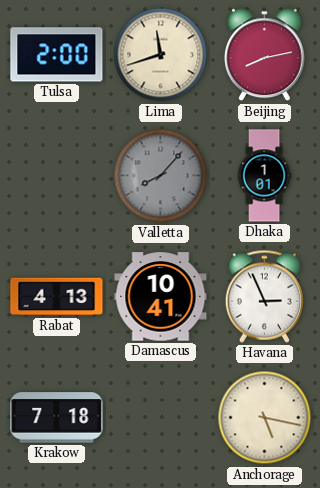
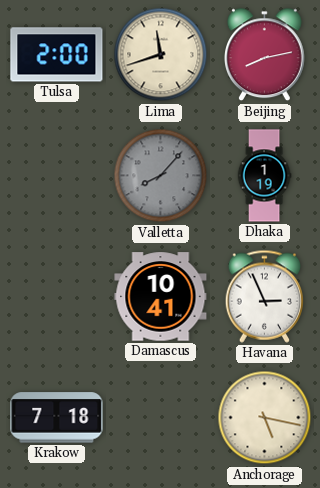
Dhaka: 1:01 -> 1:19 (264, 176)
Rabat: 4:13 -> none (57, 297)
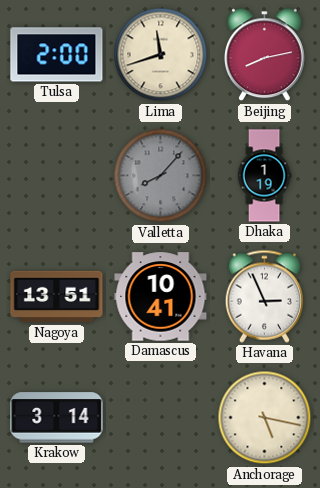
Nagoya: none -> 13:51 (57, 297)
Krakow: 7:18 -> 3:14 (57, 418)
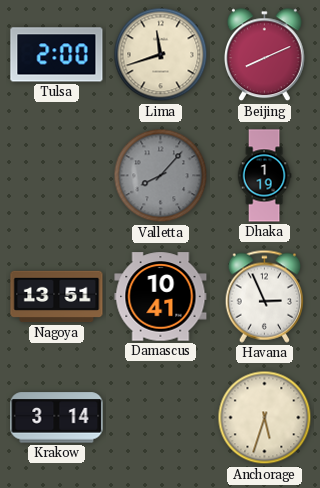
Beijing: 8:13 -> 8:11 (265, 55)
Anchorage: 5:17 -> 5:33 (265, 418)
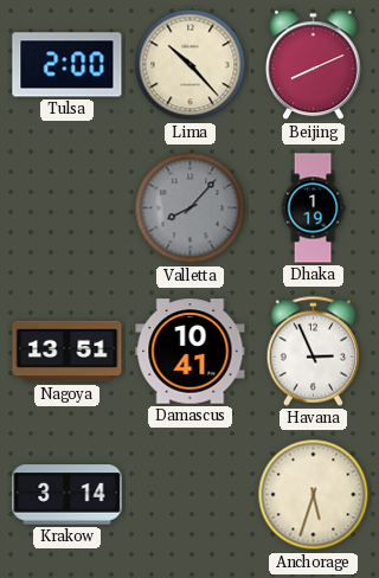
Lima: 11:42 -> 10:23 (191, 65)
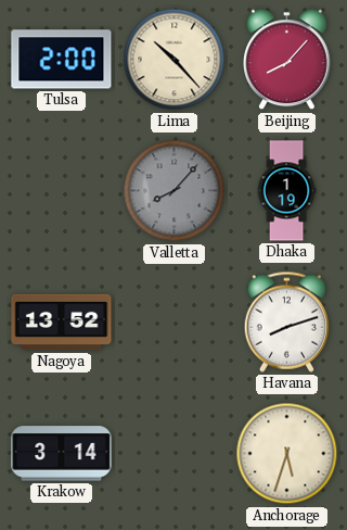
Beijing: 8:11 -> 8:07 (287, 60)
Nagoya: 13:51 -> 13:52 (62, 323)
Damascus: 10:41 -> none (191, 352)
Havana: 2:56 -> 8:12 (286, 321)
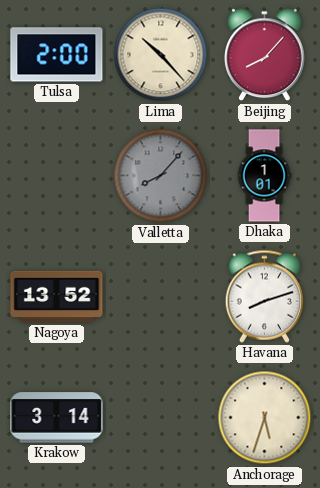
Dhaka: 1:19 -> 1:01 (264, 176)
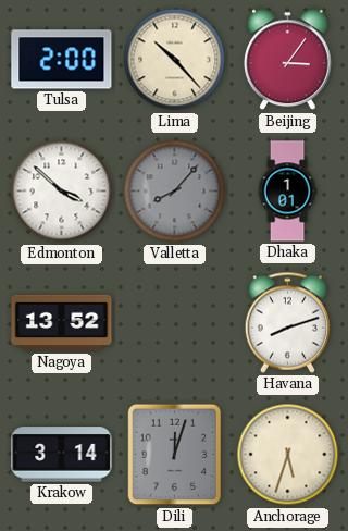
Beijing: 8:07 -> 3:06 (288, 60)
Edmonton: none -> 3:52 (62, 192)
Dili: none -> 12:03 (175, 455)
